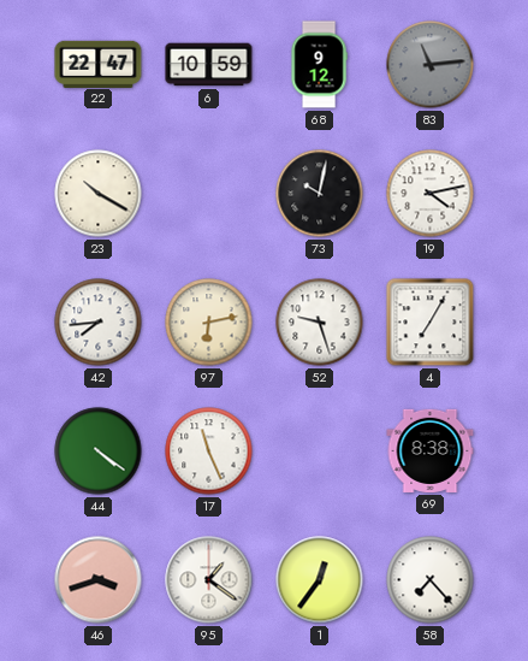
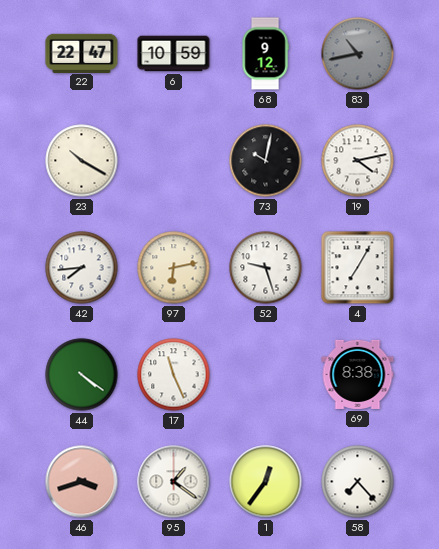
83: 11:14 -> 10:43 (358, 54)
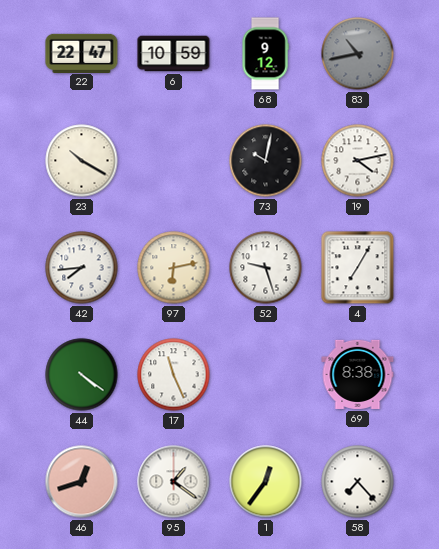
46: 3:42 -> 12:42 (82, 482)
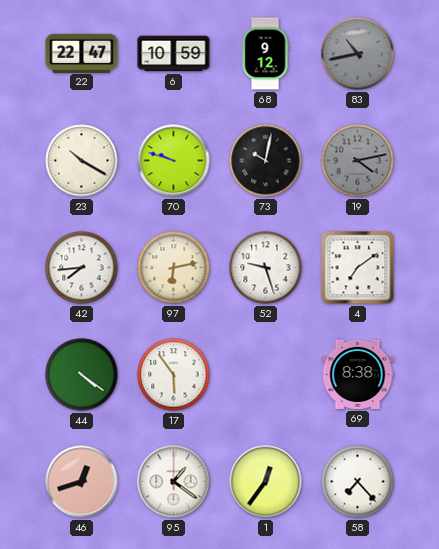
70: none -> 9:48 (174, 161)
19 dial: white -> grey (358, 161)
4: 7:05 -> 7:09 (358, 268)
17: 11:26 -> 5:54 (174, 375)
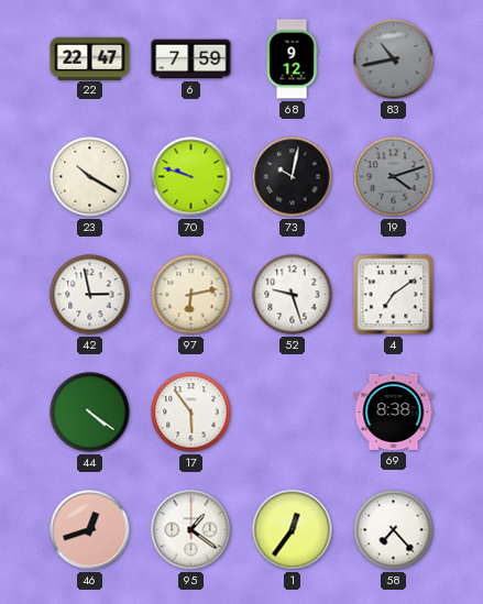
6: 10:59 -> 7:59 (191, 59)
19: 4:13 -> 4:12 (394, 177)
42: 7:44 -> 2:58 (90, 295)
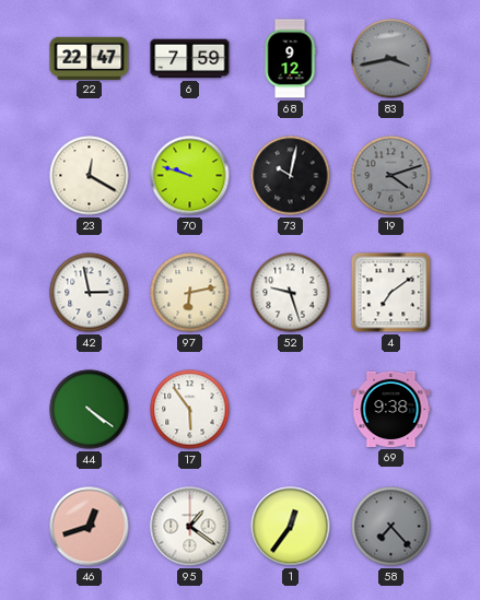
83: 10:43 -> 3:43 (391, 59)
23: 10:20 -> 12:20 (90, 176)
69: 8:38 -> 9:38 (391, 409)
58 dial: white -> grey (391, 527)
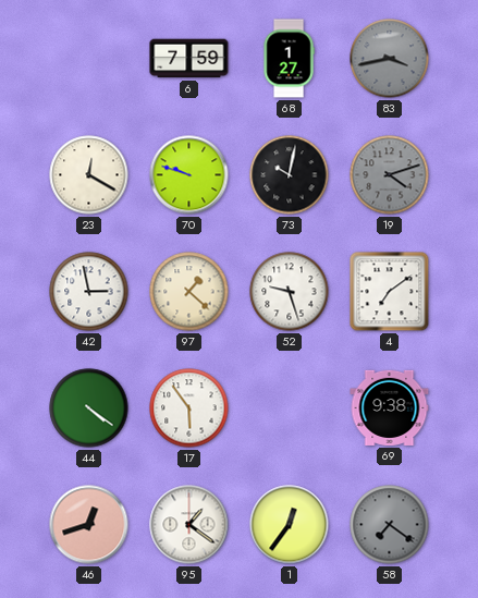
22: 22:47 -> none (90, 58)
68: 9:12 -> 1:27 (289, 59)
97: 6:13 -> 1:22 (189, 292)
58: 7:23 -> 7:21 (390, 525)
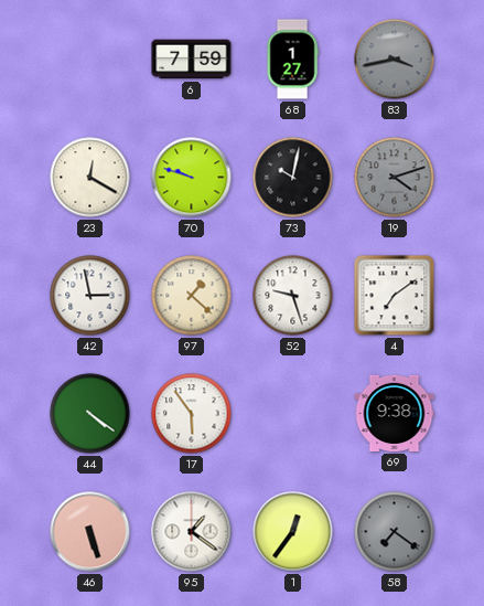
46: 12:42 -> 5:27 (90, 532)
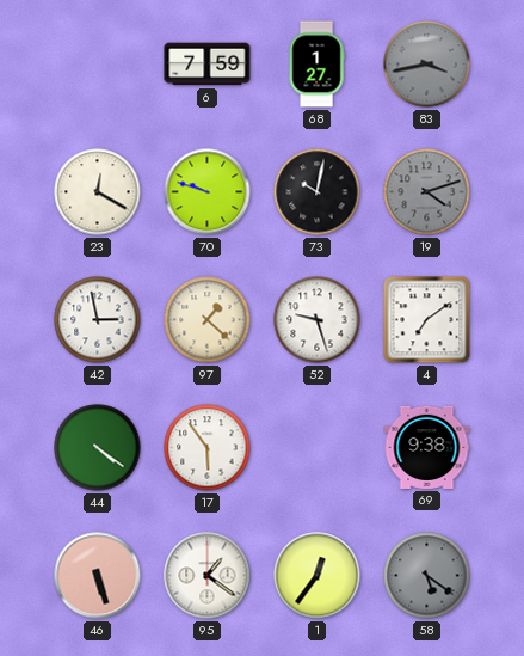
58: 7:21 -> 5:21 (427, 576)
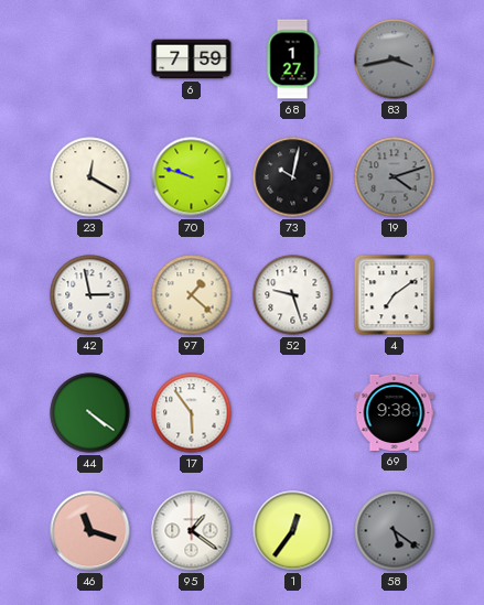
46: 5:27 -> 11:18 (90, 531)
